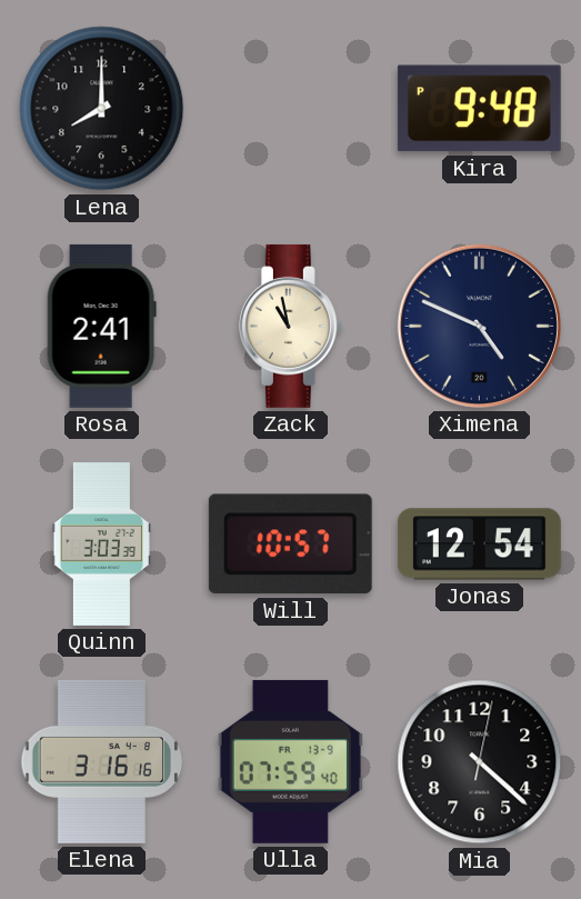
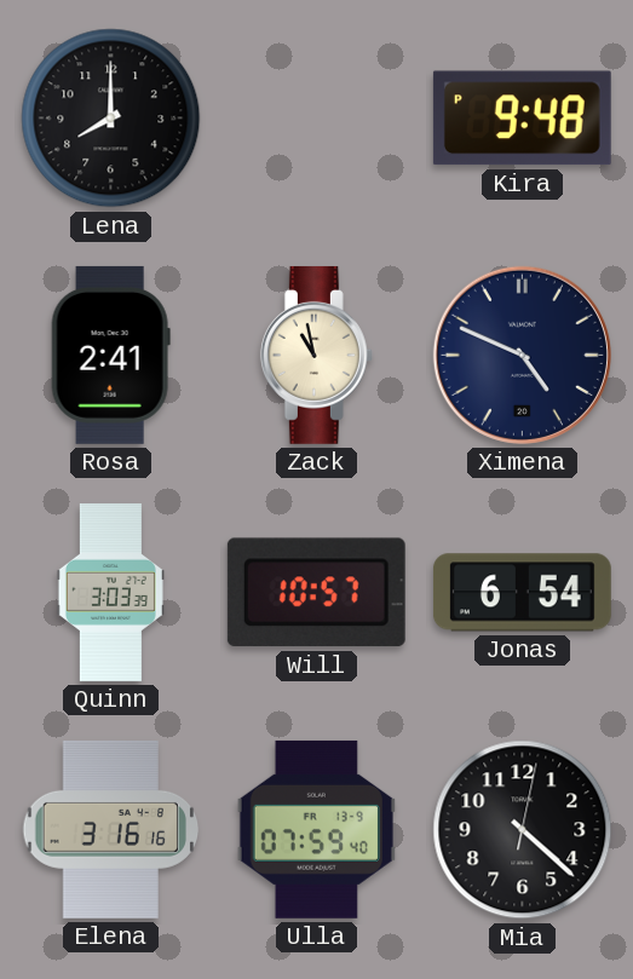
Jonas: 12:54 -> 6:54 (522, 593)
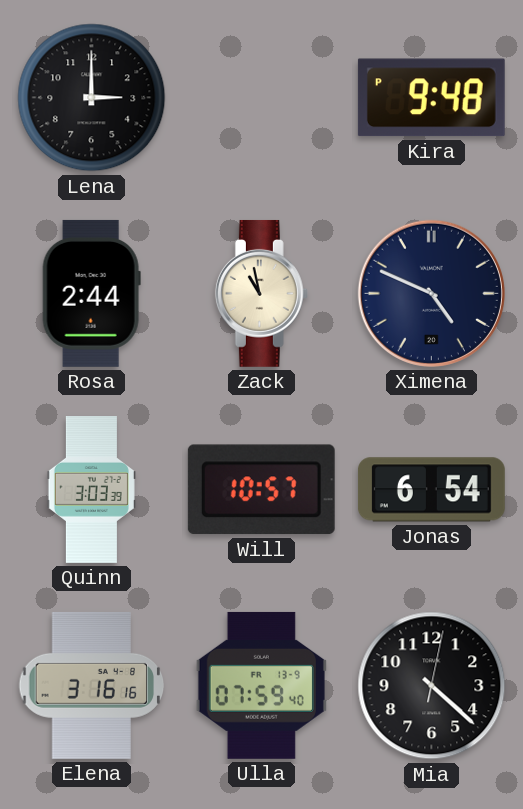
Lena: 8:00 -> 3:00 (92, 98)
Rosa: 2:41 -> 2:44 (91, 293)
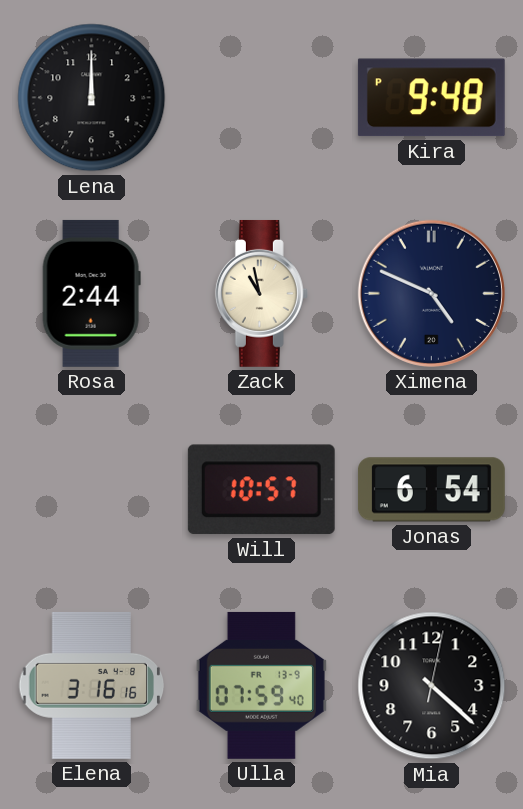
Lena: 3:00 -> 12:00 (92, 98)
Quinn: 3:03 -> none (91, 490)
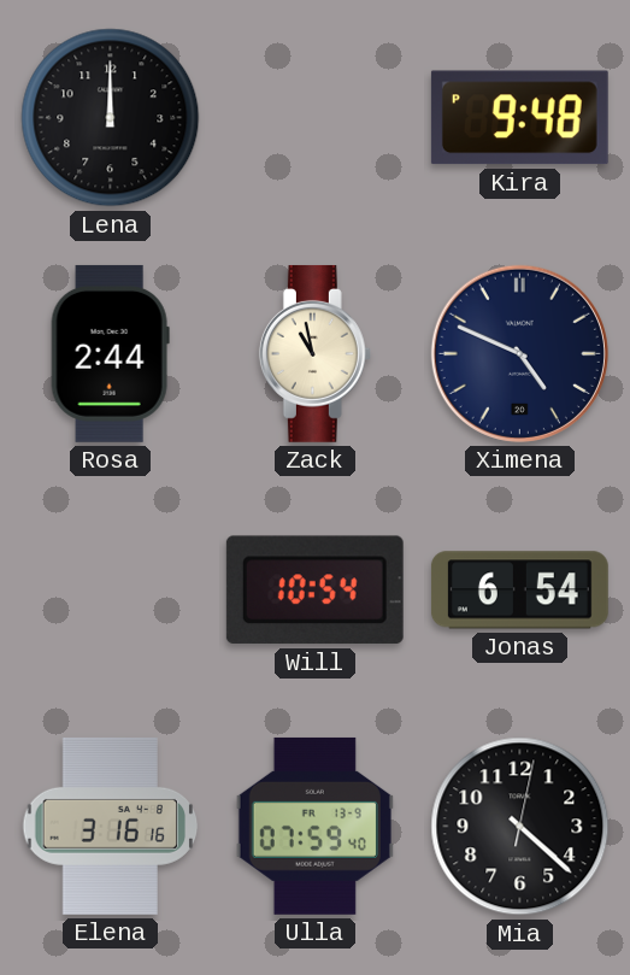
Will: 10:57 -> 10:54 (314, 591)
